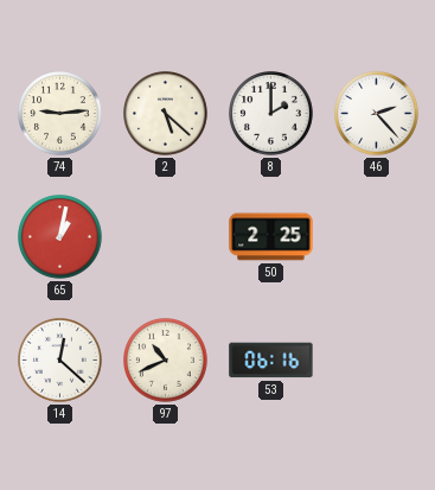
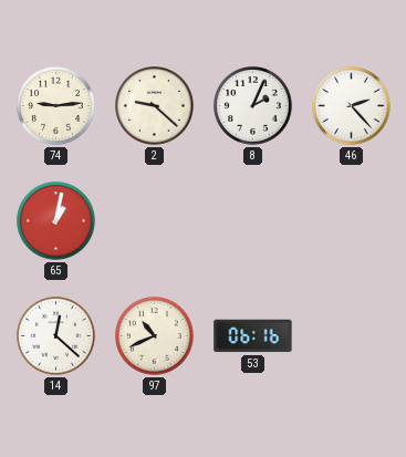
2: 5:22 -> 9:22 (155, 106)
8: 2:00 -> 2:04 (253, 106)
50: 2:25 -> none (271, 237)
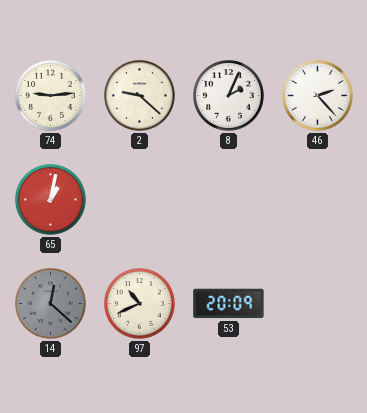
14 dial: white -> grey (51, 304)
53: 06:16 -> 20:09 (229, 304)
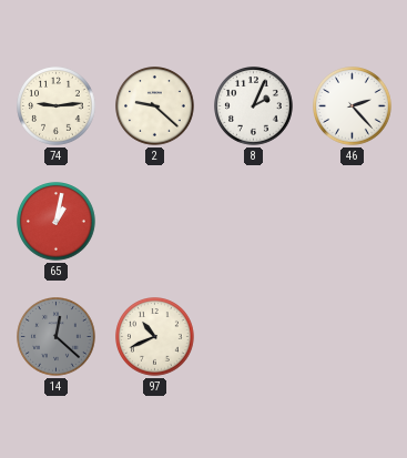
53: 20:09 -> none (229, 304)
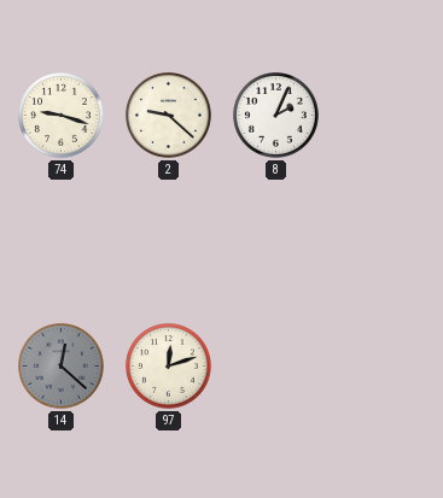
74: 9:14 -> 9:18 (62, 116)
46: 2:23 -> none (353, 106)
65: 1:02 -> none (57, 222)
97: 10:41 -> 12:12 (169, 367)
